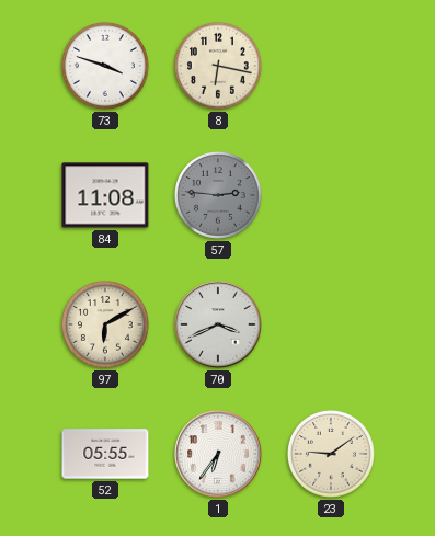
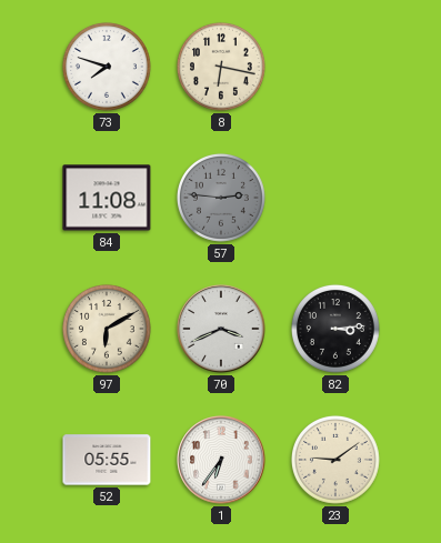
73: 3:48 -> 7:48 (107, 67)
82: none -> 3:14 (335, 329)
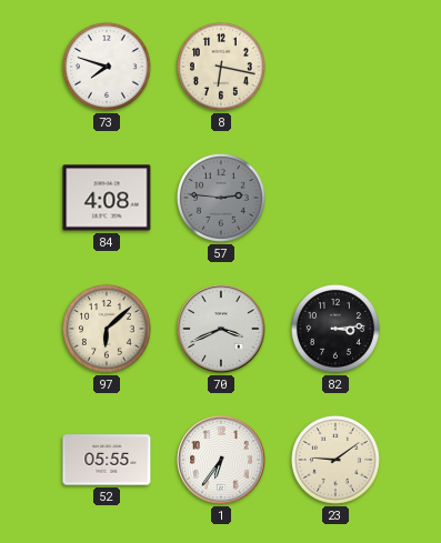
84: 11:08 -> 4:08 (107, 198)
97: 6:10 -> 6:08 (107, 329)
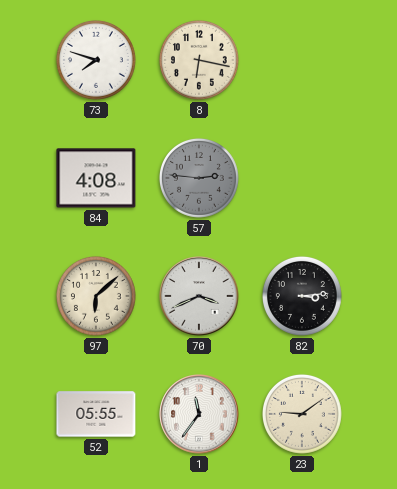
1: 6:36 -> 11:36 (199, 414)
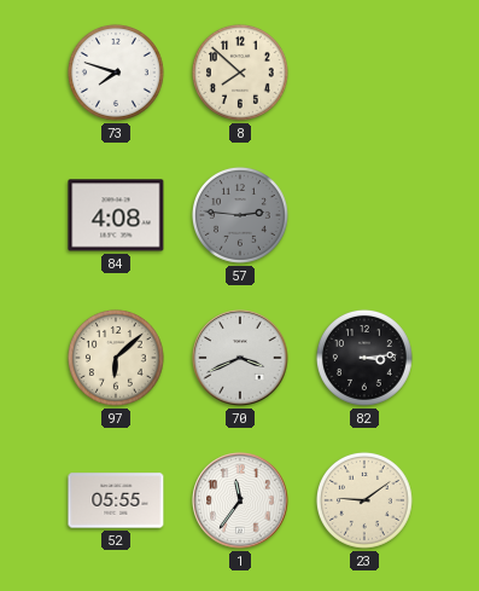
8: 6:17 -> 7:52 (240, 73)
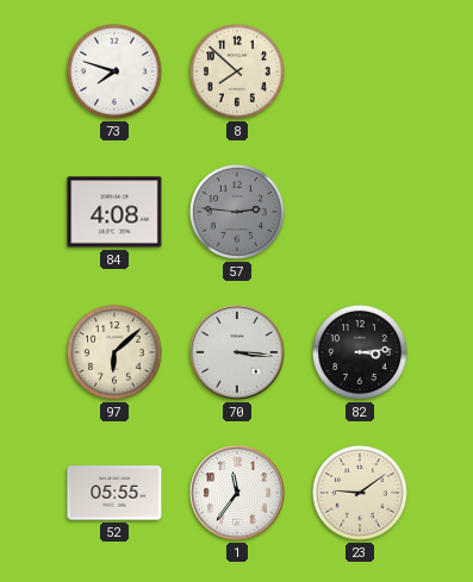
70: 3:41 -> 3:16 (237, 352)
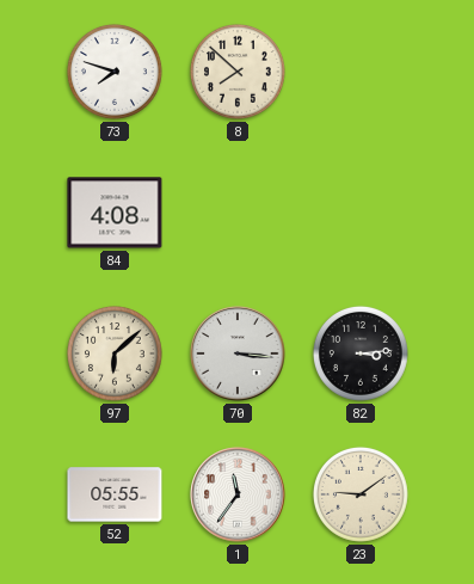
57: 2:46 -> none (237, 212)
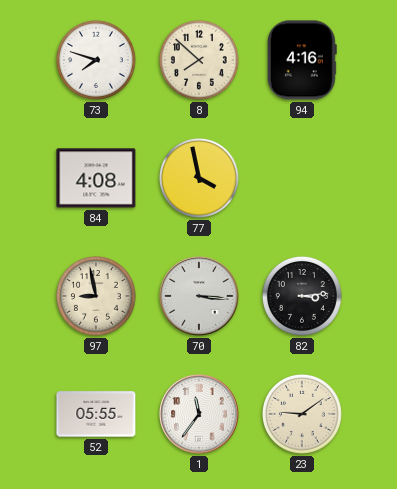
94: none -> 4:16 (302, 60)
77: none -> 3:58 (199, 178)
97: 6:08 -> 8:58 (96, 296)
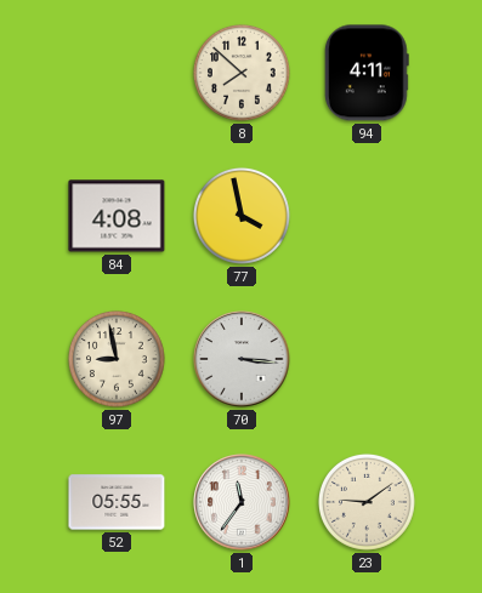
73: 7:48 -> none (96, 60)
94: 4:16 -> 4:11 (367, 73)
82: 3:14 -> none (302, 296)
